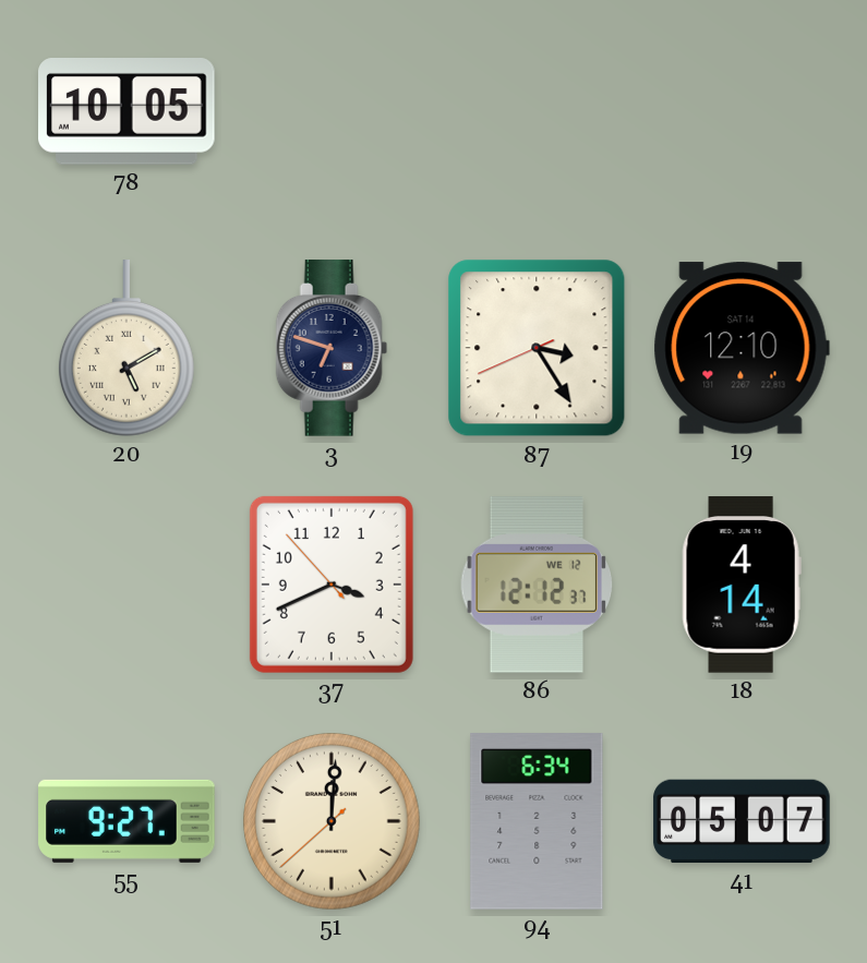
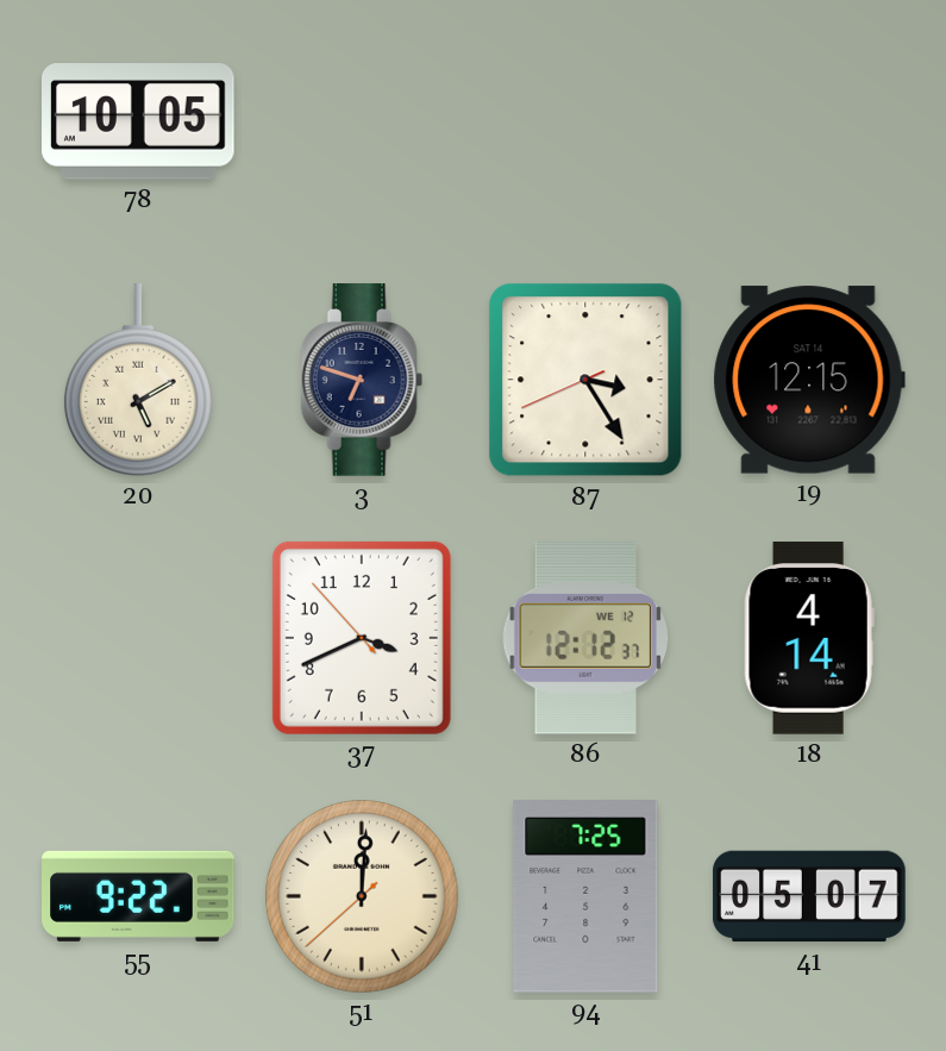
19: 12:10 -> 12:15 (809, 380)
55: 9:27 -> 9:22 (138, 896)
94: 6:34 -> 7:25 (585, 896)
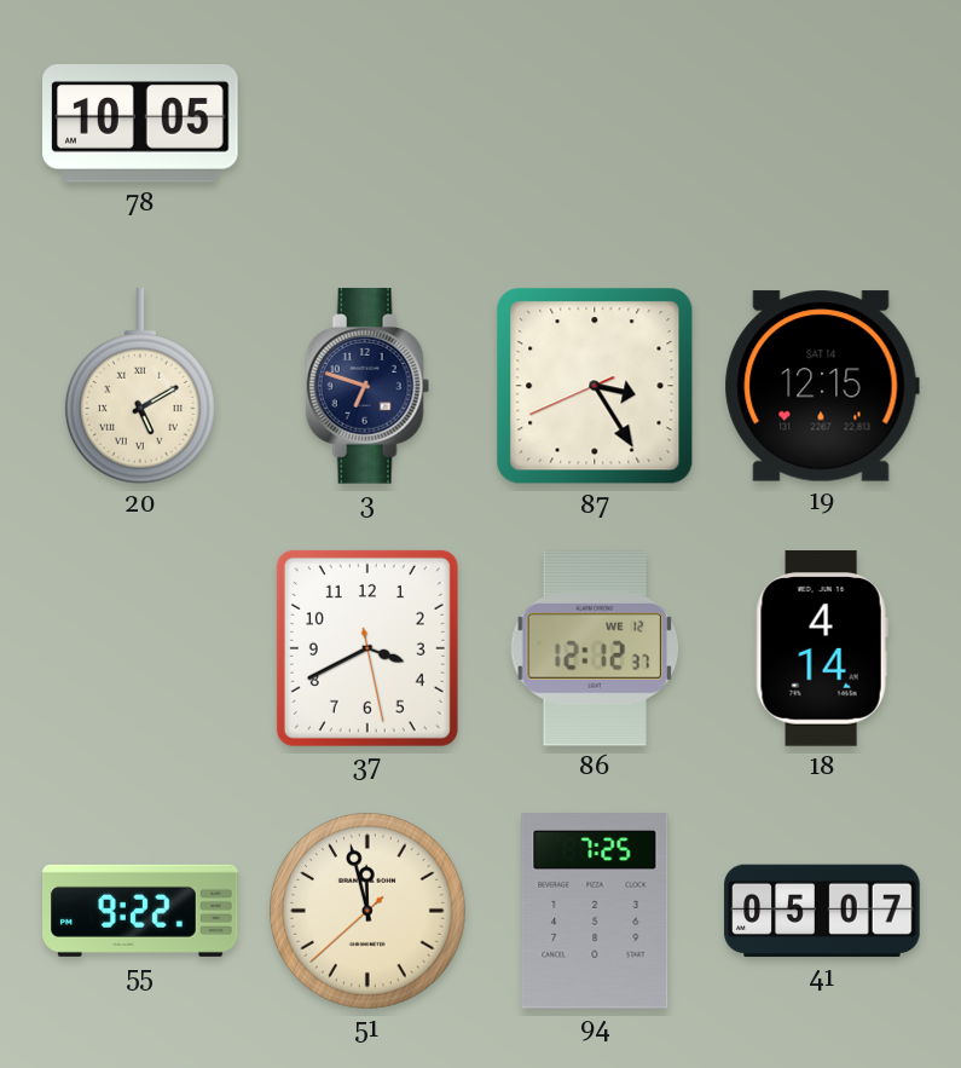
37: 3:40:53 -> 3:40:28 (367, 648)
51: 12:00 -> 11:57 (369, 912)
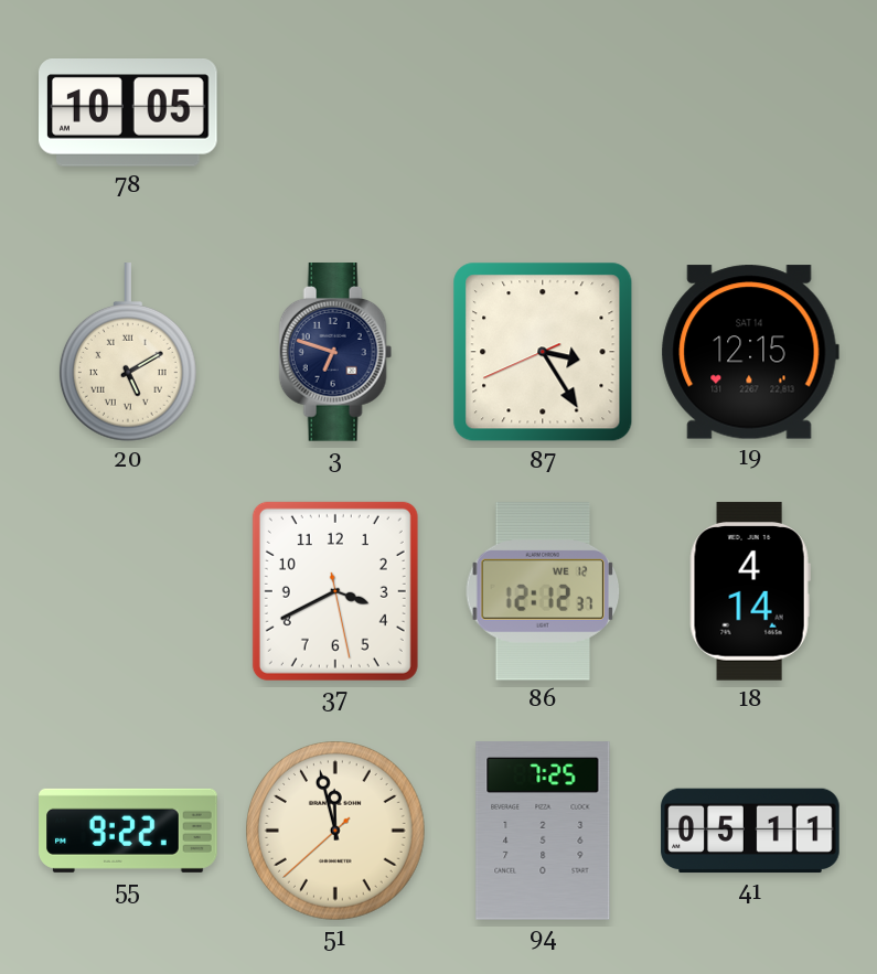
41: 05:07 -> 05:11 (750, 831)
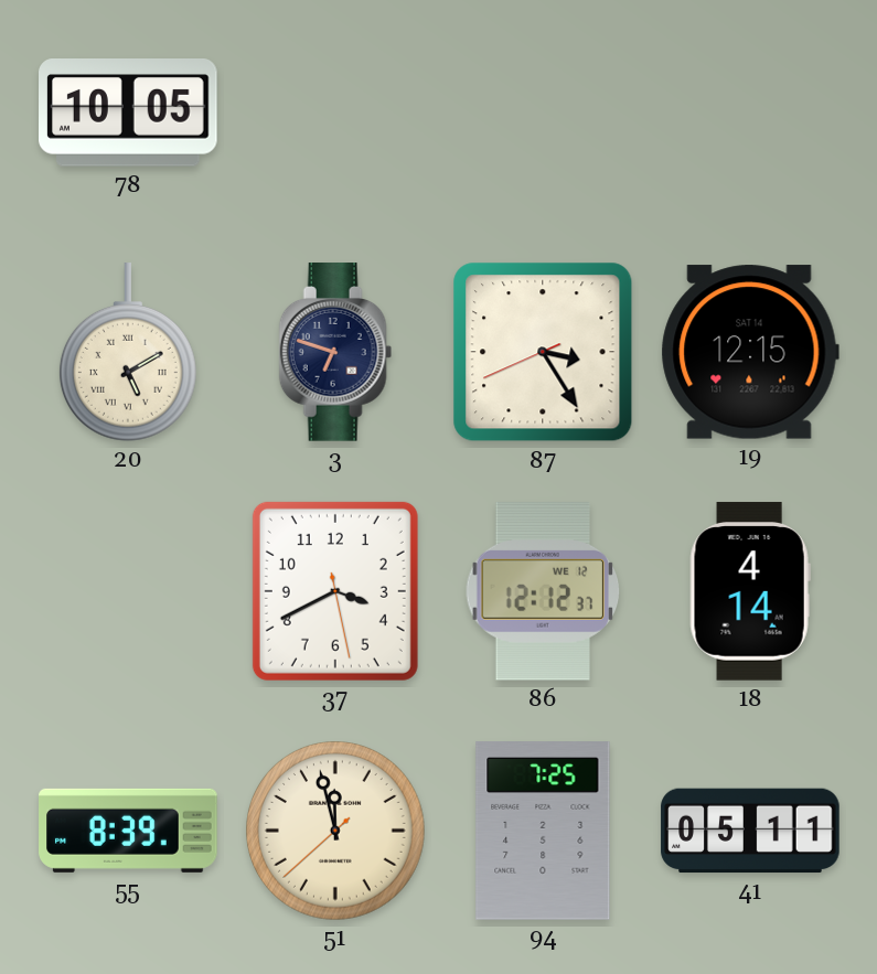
55: 9:22 -> 8:39 (128, 831)
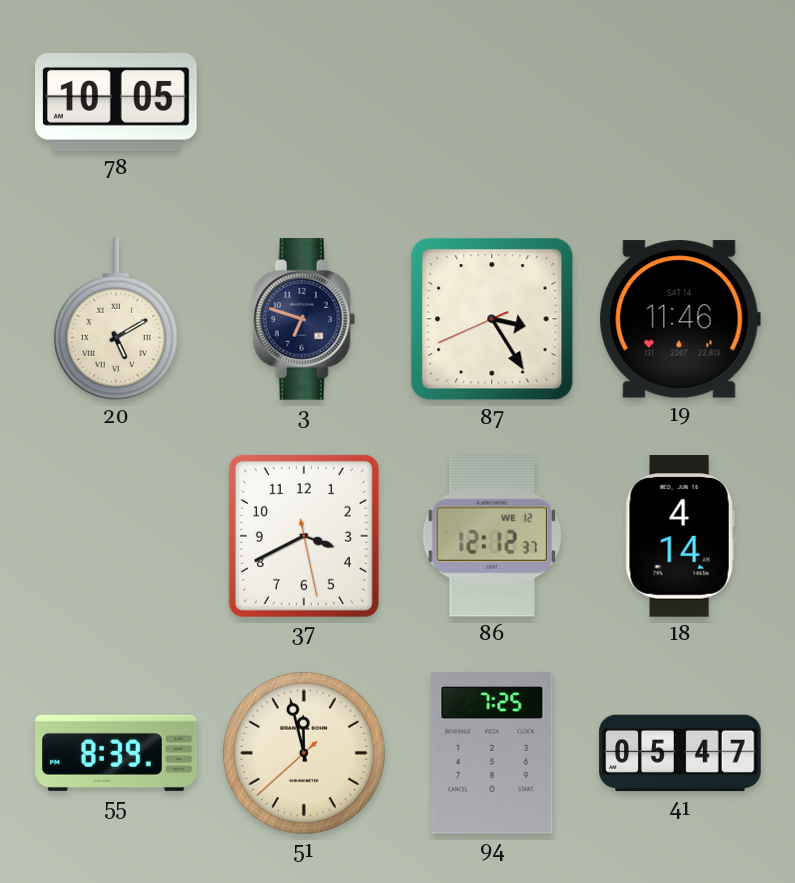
19: 12:15 -> 11:46 (680, 319)
41: 05:11 -> 05:47 (680, 753)
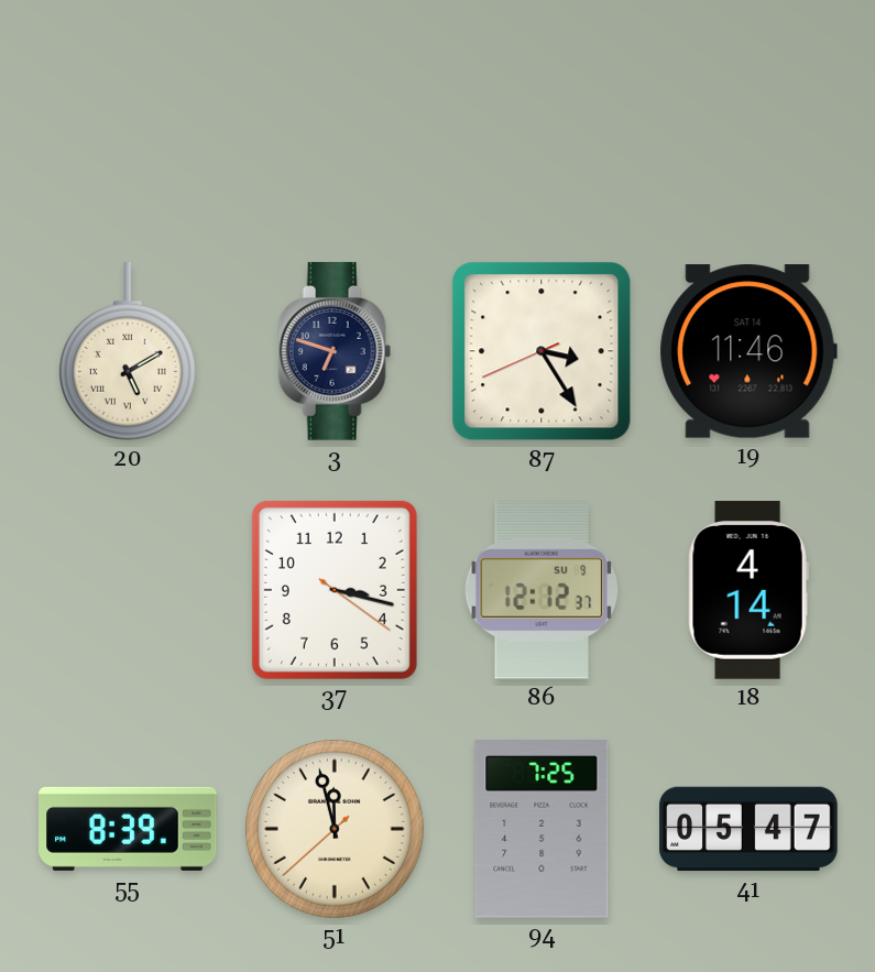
78: 10:05 -> none (117, 102)
37: 3:40 -> 3:17 (335, 590)
86 date: WE 12 -> SU 9 (542, 591)
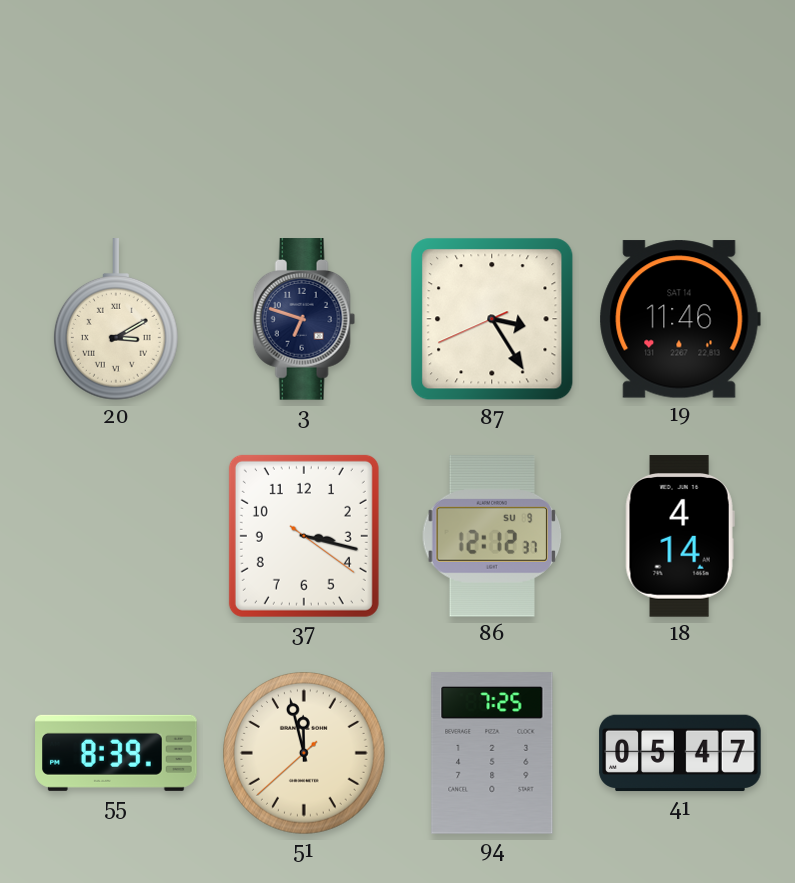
20: 5:10 -> 3:10 (116, 319)
